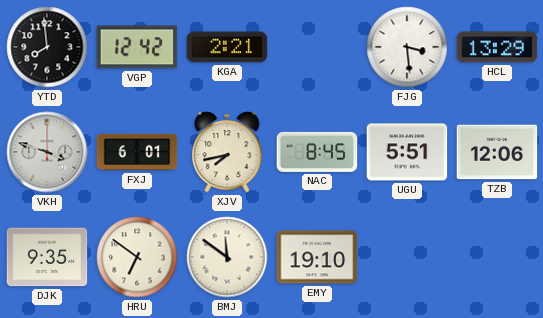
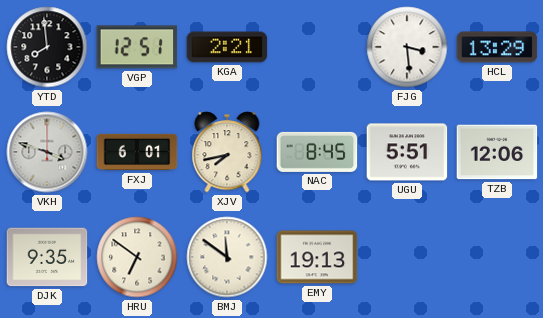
VGP: 12:42 -> 12:51 (137, 47)
EMY: 19:10 -> 19:13 (317, 257)
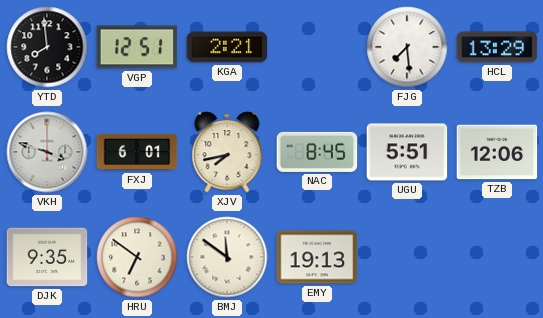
FJG: 3:29 -> 7:29 (407, 47)
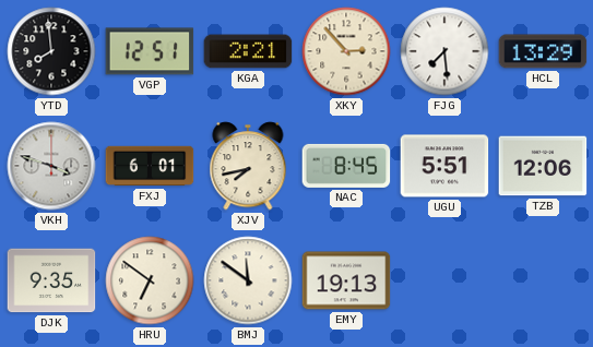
XKY: none -> 2:53 (346, 51)
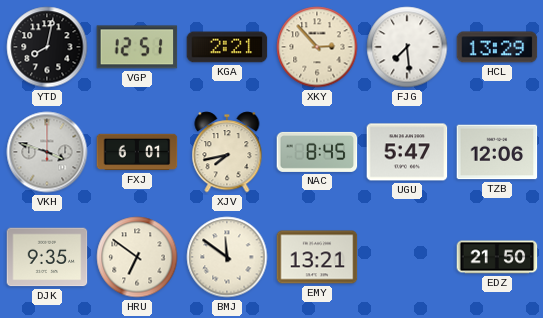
YTD: 7:59 -> 8:02 (47, 47)
UGU: 5:51 -> 5:47 (407, 152)
EMY: 19:13 -> 13:21 (317, 257)
EDZ: none -> 21:50 (497, 257)
